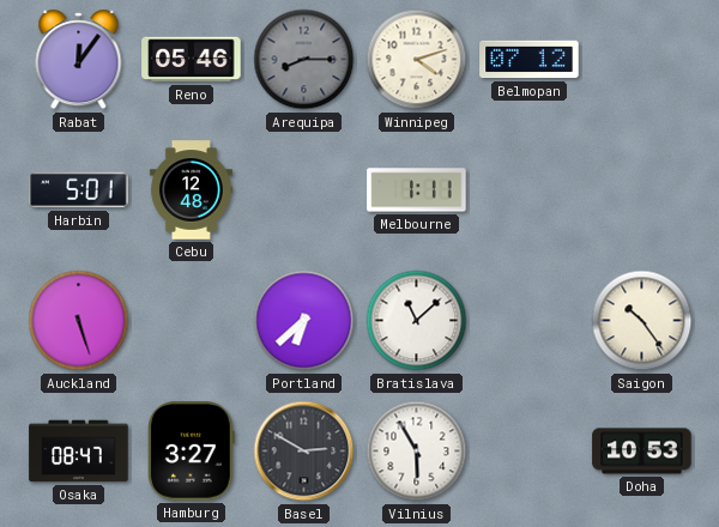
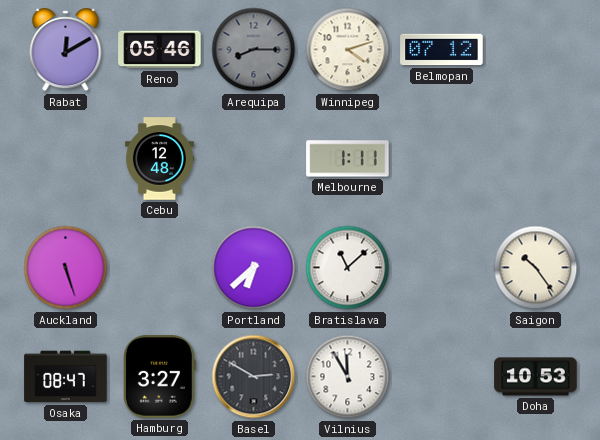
Rabat: 12:06 -> 12:10 (66, 50)
Harbin: 5:01 -> none (79, 190)
Vilnius: 5:55 -> 11:55 (348, 377)
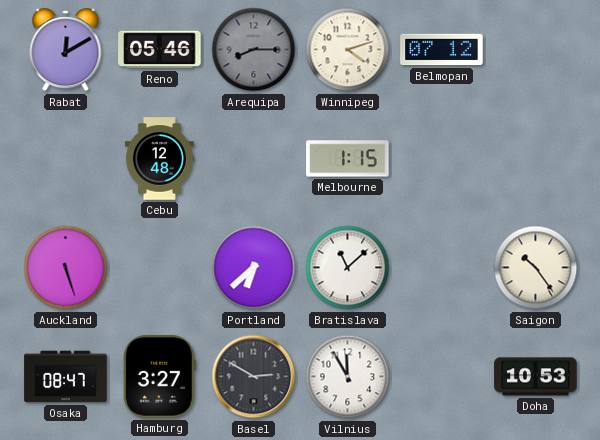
Melbourne: 1:11 -> 1:15 (348, 159)
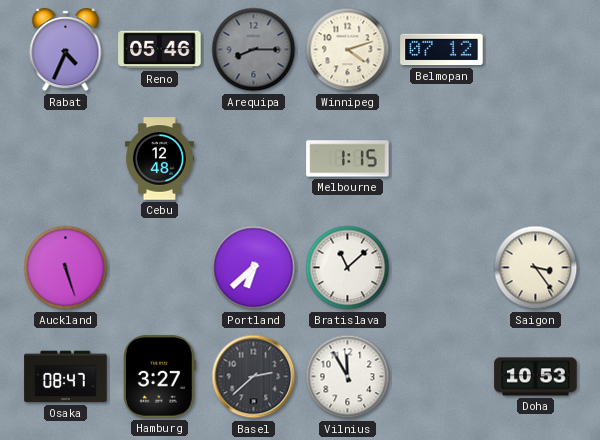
Rabat: 12:10 -> 4:34 (66, 50)
Saigon: 10:24 -> 3:24 (536, 268)
Basel: 2:50 -> 2:38 (254, 377)
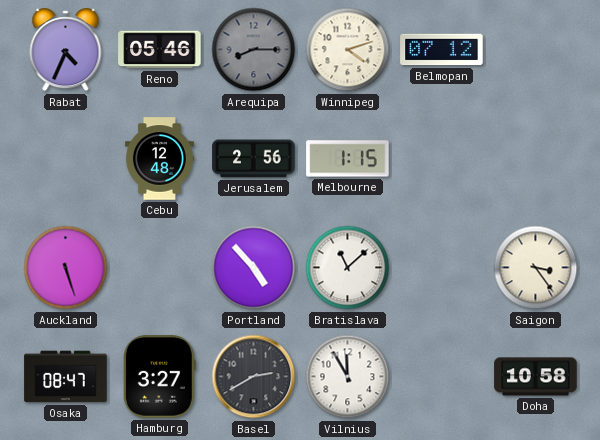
Jerusalem: none -> 2:56 (254, 159)
Portland: 6:38 -> 4:53 (254, 268)
Basel: 2:38 -> 2:40 (254, 377)
Doha: 10:53 -> 10:58 (536, 377)
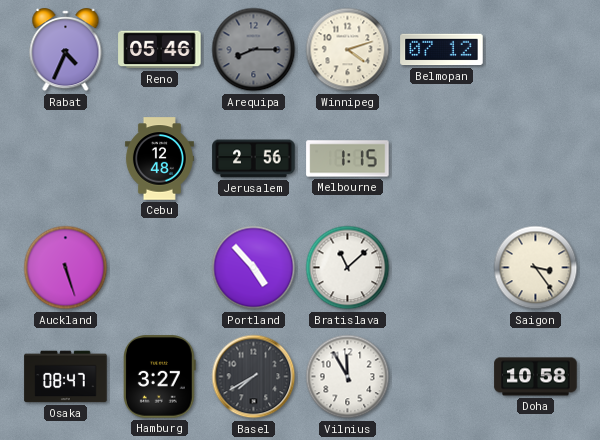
Basel: 2:40 -> 7:40 (254, 377)
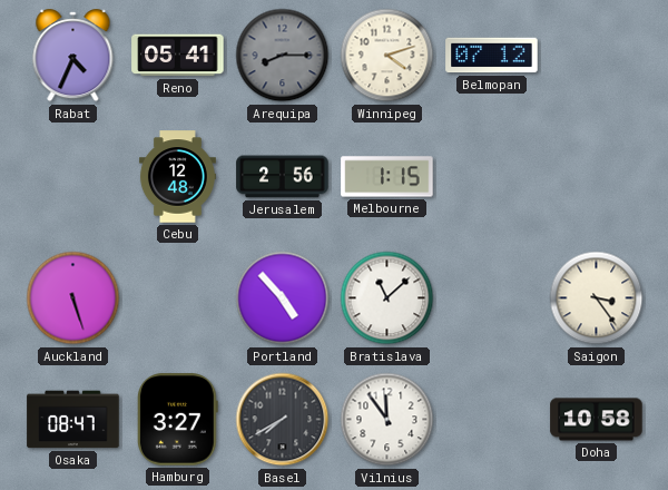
Reno: 05:46 -> 05:41 (178, 56)
Vilnius: 11:55 -> 11:54 (387, 420)
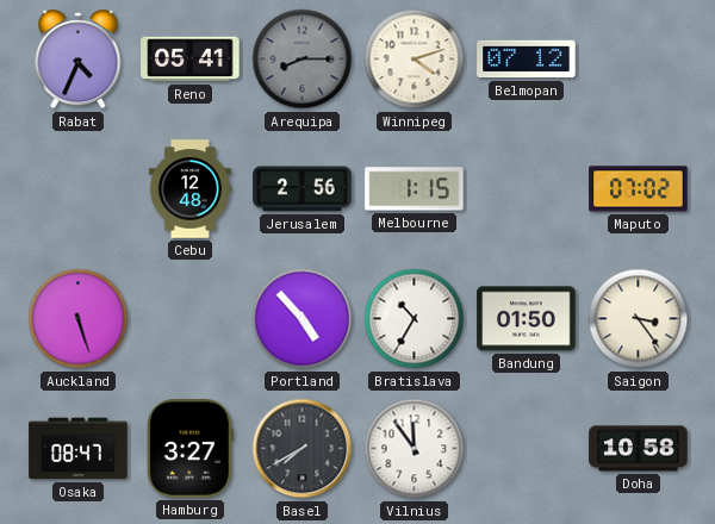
Maputo: none -> 07:02 (639, 189)
Bratislava: 11:08 -> 10:35 (415, 319)
Bandung: none -> 01:50 (527, 319)
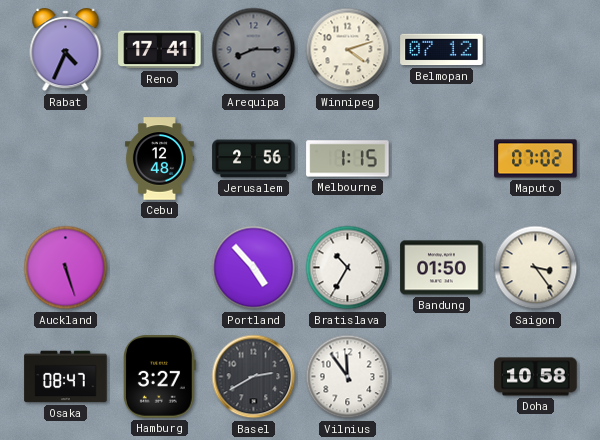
Reno: 05:41 -> 17:41 (160, 50)
Basel: 7:40 -> 2:40 (254, 377)
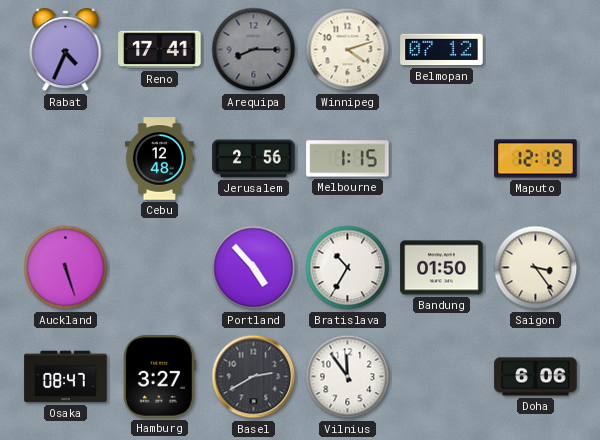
Maputo: 07:02 -> 12:19 (536, 159)
Doha: 10:58 -> 6:06 (536, 377)
